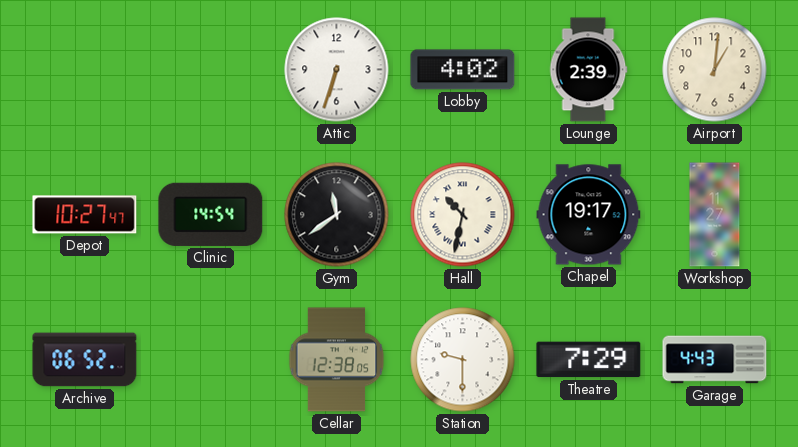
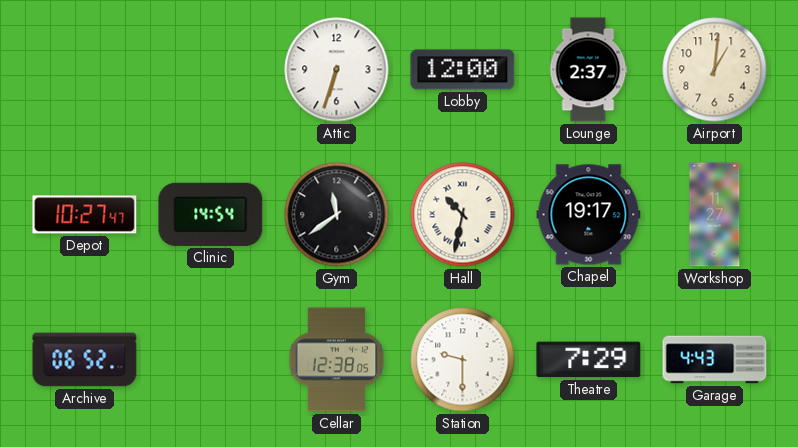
Lobby: 4:02 -> 12:00 (463, 70)
Lounge: 2:39 -> 2:37 (588, 70)
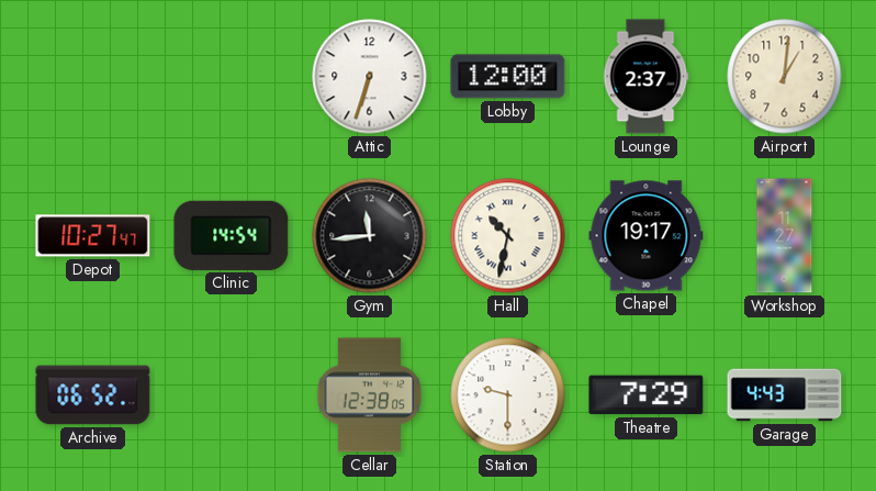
Gym: 11:39 -> 11:44 (370, 236)
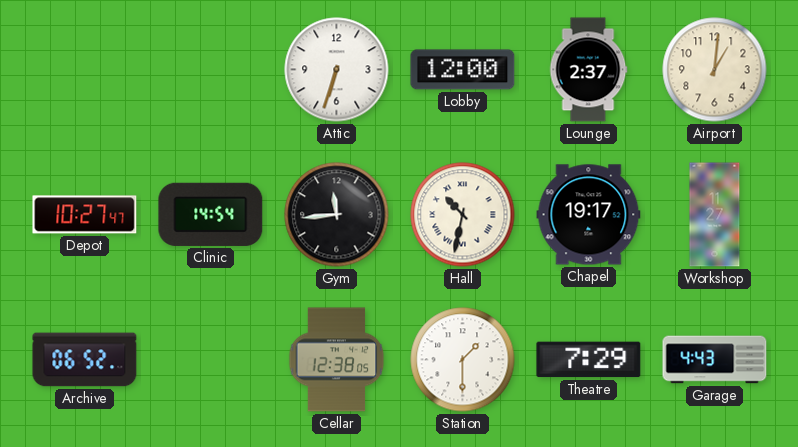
Station: 9:30 -> 1:30 (463, 360)
